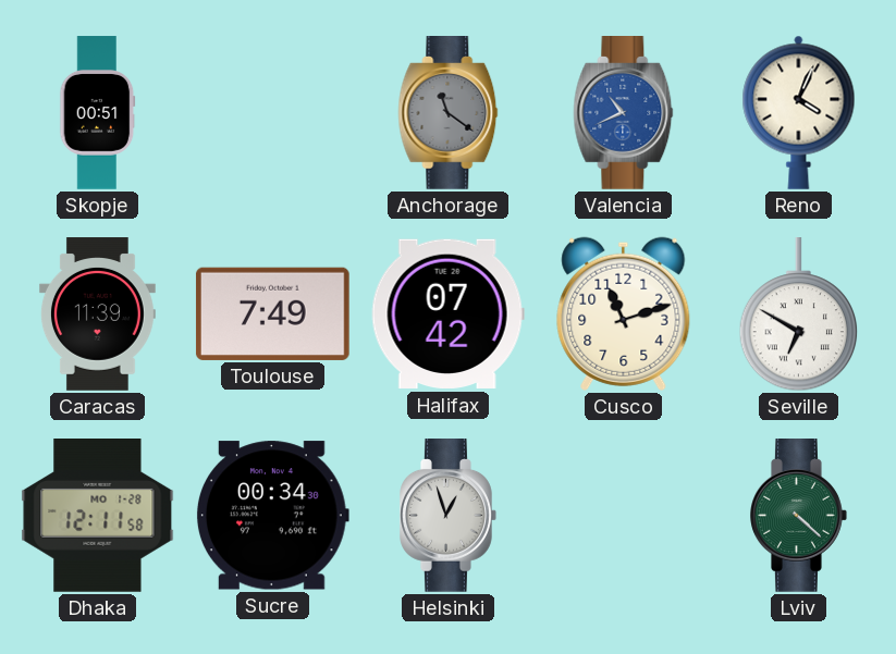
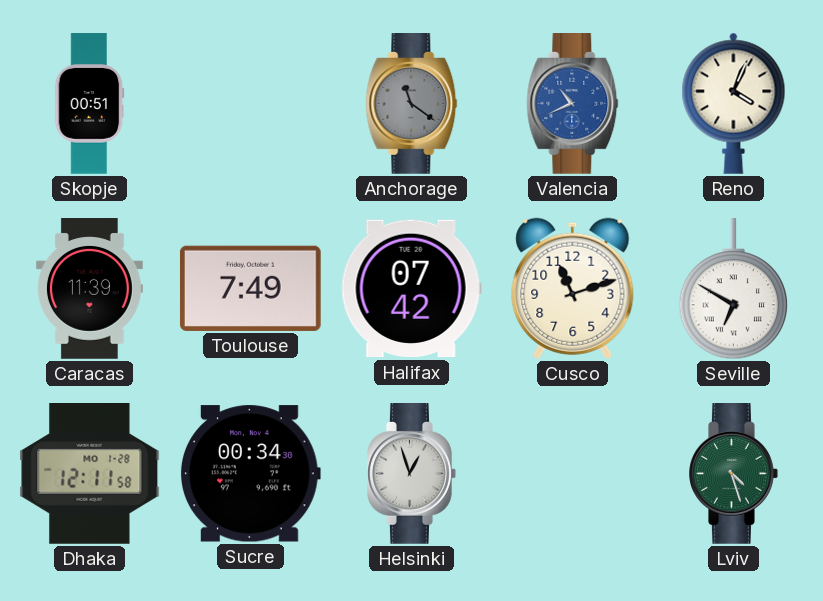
Lviv: 4:22 -> 4:27 (734, 474)
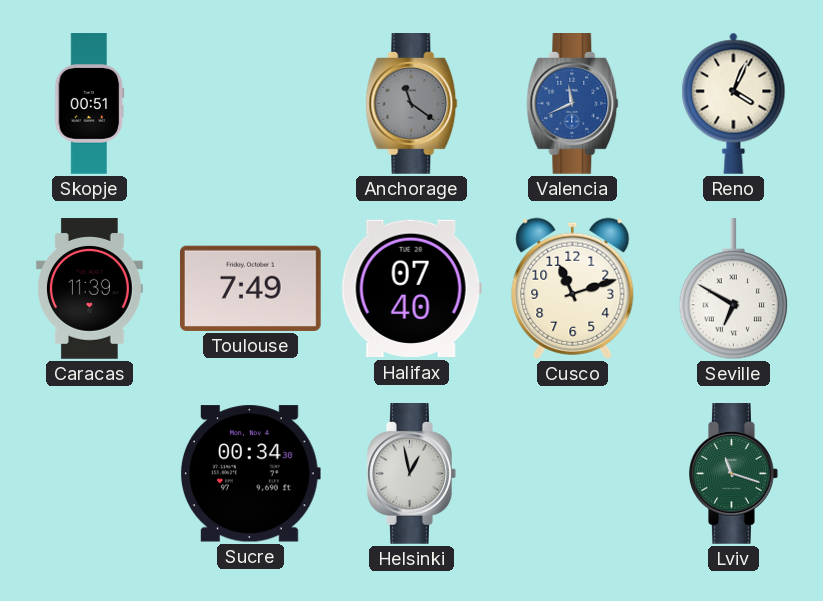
Valencia: 10:41 -> 11:41 (573, 104)
Halifax: 07:42 -> 07:40 (411, 289)
Dhaka: 12:11 -> none (90, 474)
Helsinki: 12:57 -> 12:58 (412, 474)
Lviv: 4:27 -> 11:18 (734, 474)
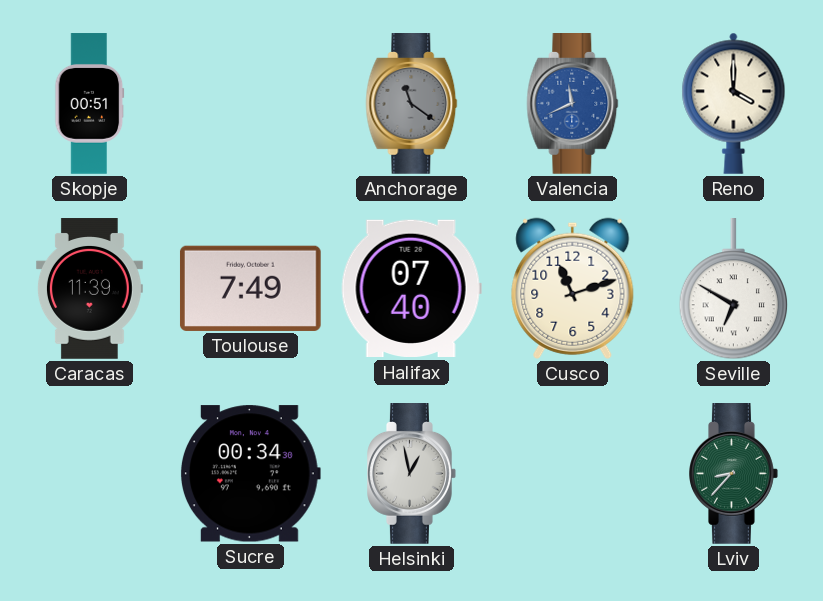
Reno: 4:04 -> 4:00 (734, 103)
Lviv: 11:18 -> 8:37 (734, 474)
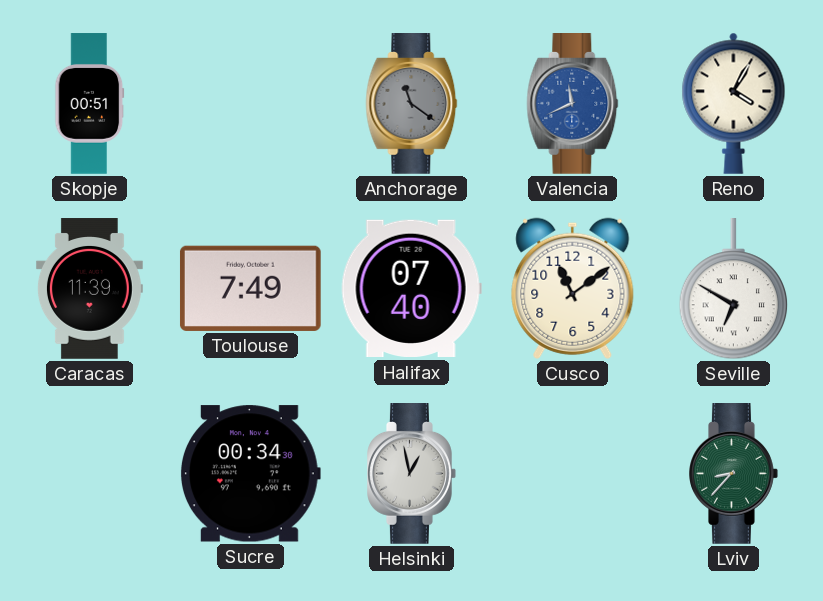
Reno: 4:00 -> 4:05 (734, 103)
Cusco: 11:12 -> 11:09 (573, 288)
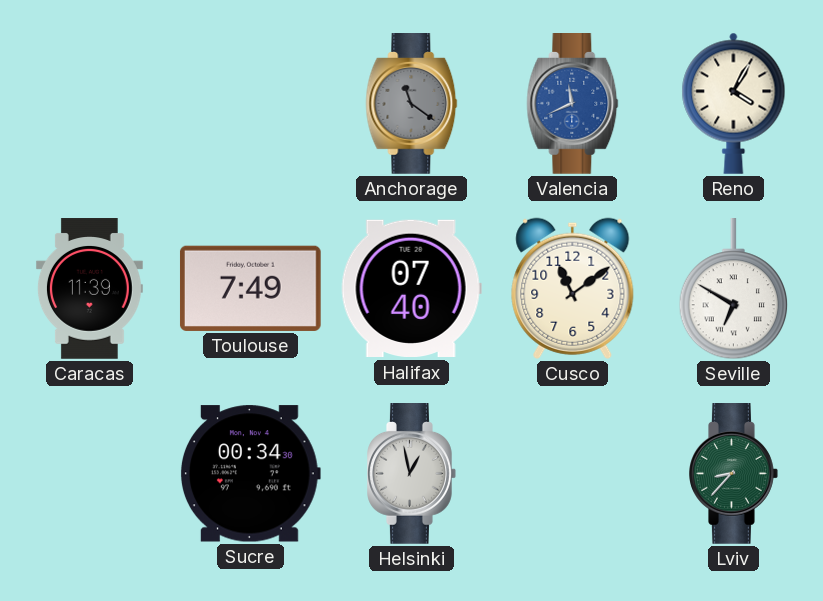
Skopje: 00:51 -> none (90, 104)
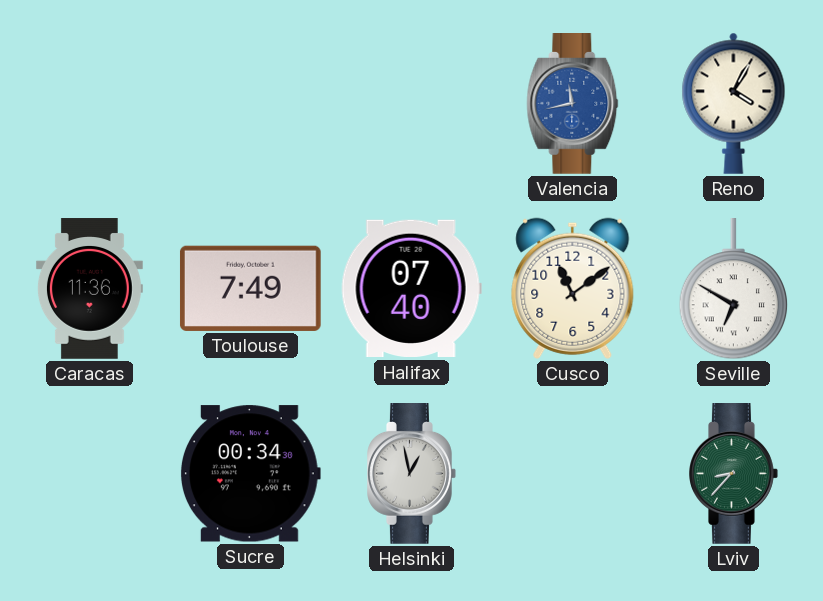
Anchorage: 11:21 -> none (412, 104)
Valencia: 11:41 -> 11:43 (573, 104)
Caracas: 11:39 -> 11:36 (89, 289)
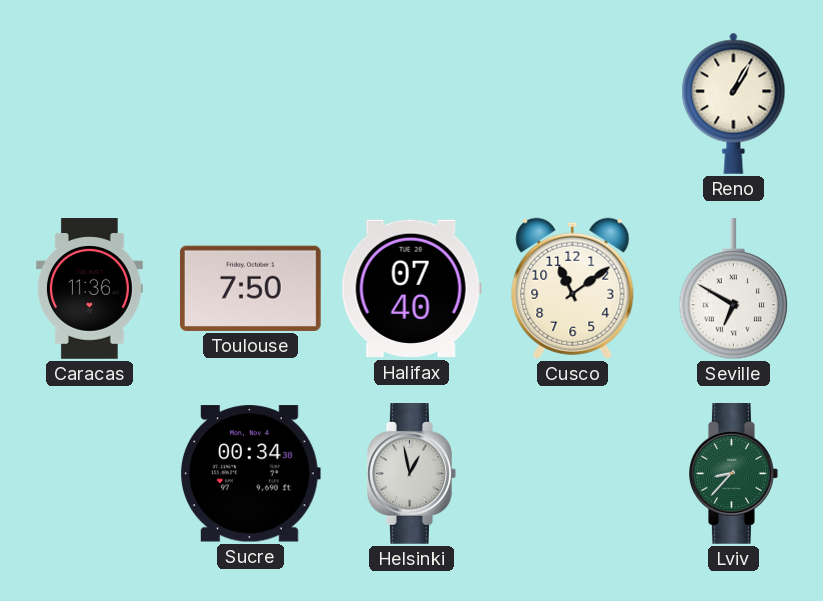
Valencia: 11:43 -> none (573, 104)
Reno: 4:05 -> 1:05 (734, 103)
Toulouse: 7:49 -> 7:50 (250, 288)
